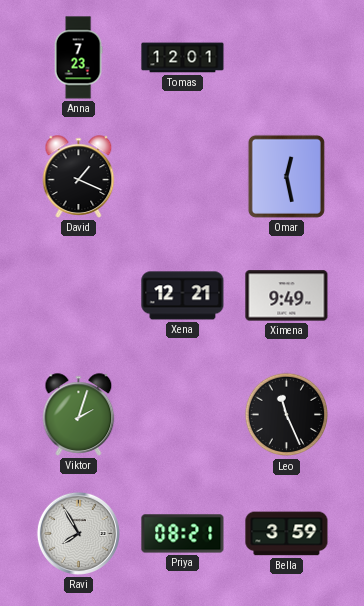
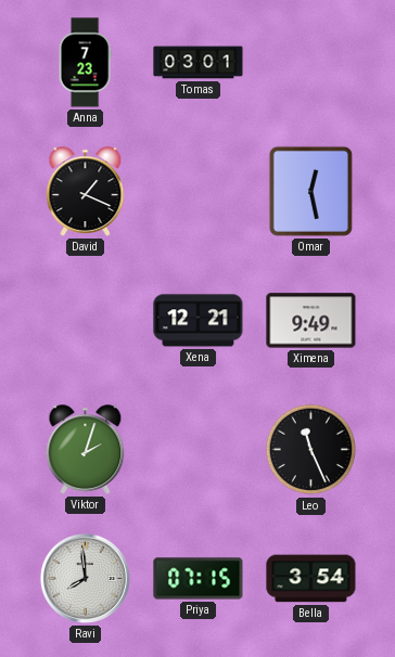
Tomas: 12:01 -> 03:01 (199, 63)
Ravi: 7:55 -> 7:59 (85, 578)
Priya: 08:21 -> 07:15 (199, 579)
Bella: 3:59 -> 3:54 (311, 579)
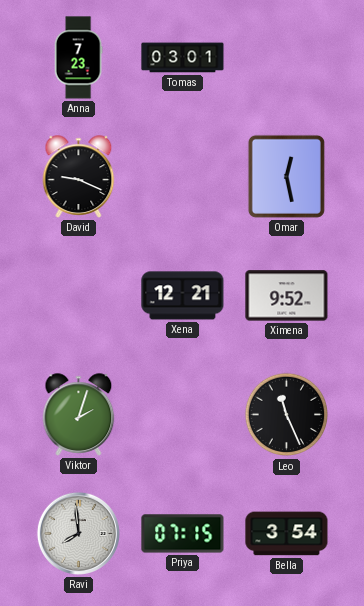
David: 1:19 -> 9:19 (79, 177)
Ximena: 9:49 -> 9:52 (287, 296)
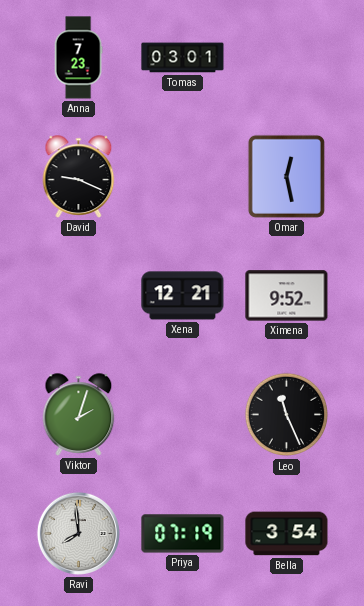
Priya: 07:15 -> 07:19 (183, 534)
